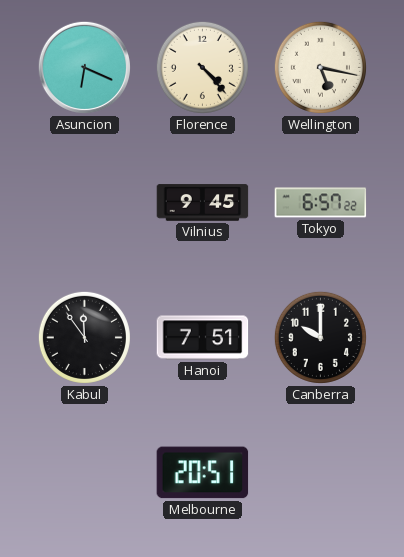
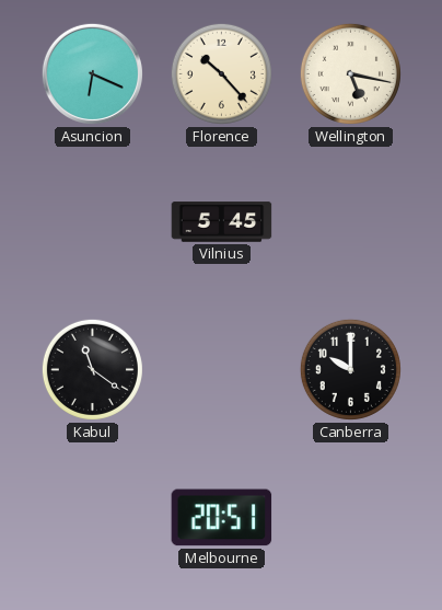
Florence: 4:23 -> 10:23 (221, 73)
Vilnius: 9:45 -> 5:45 (222, 222)
Tokyo: 6:57 -> none (321, 203)
Kabul: 11:54 -> 11:21 (92, 369)
Hanoi: 7:51 -> none (203, 338)
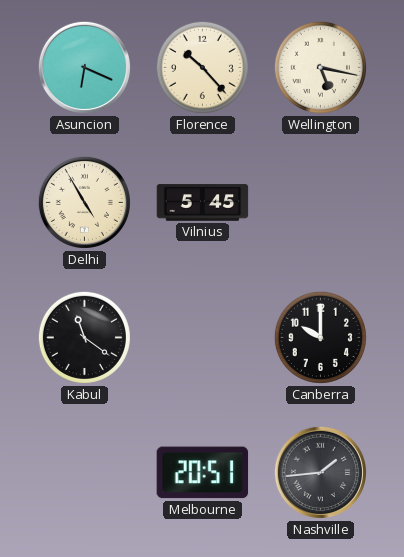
Delhi: none -> 4:55 (84, 202)
Nashville: none -> 1:44 (320, 472)
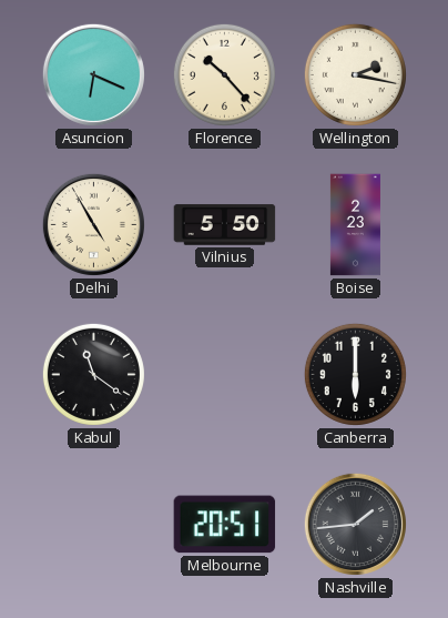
Wellington: 5:17 -> 2:17 (355, 74)
Vilnius: 5:45 -> 5:50 (225, 225)
Boise: none -> 2:23 (355, 225)
Canberra: 10:00 -> 6:00 (355, 374)
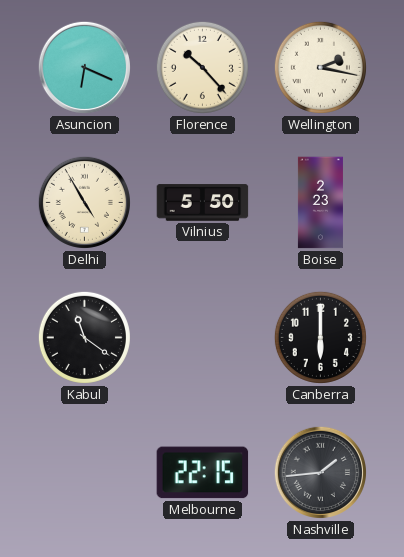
Melbourne: 20:51 -> 22:15 (203, 473)
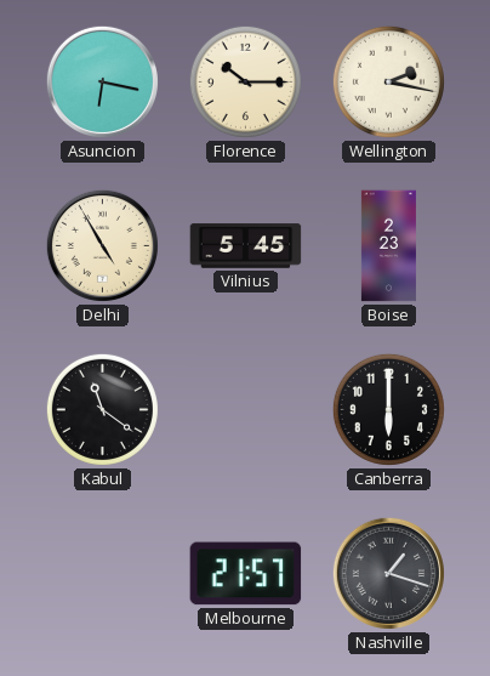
Asuncion: 6:19 -> 6:17 (102, 81)
Florence: 10:23 -> 10:15 (245, 81)
Vilnius: 5:50 -> 5:45 (246, 246)
Melbourne: 22:15 -> 21:57 (246, 574)
Nashville: 1:44 -> 1:18 (388, 573)
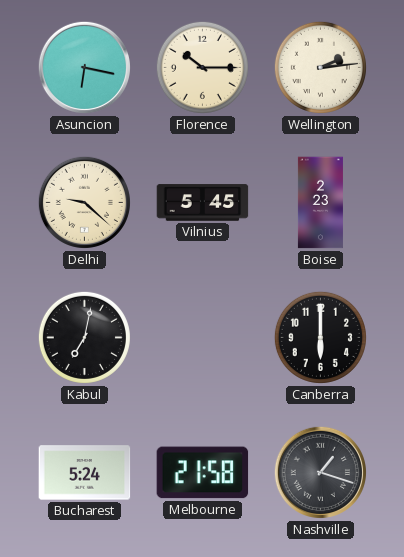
Wellington: 2:17 -> 2:14 (320, 67)
Delhi: 4:55 -> 9:22 (84, 202)
Kabul: 11:21 -> 7:02 (84, 337)
Bucharest: none -> 5:24 (85, 473)
Melbourne: 21:57 -> 21:58 (203, 473)
